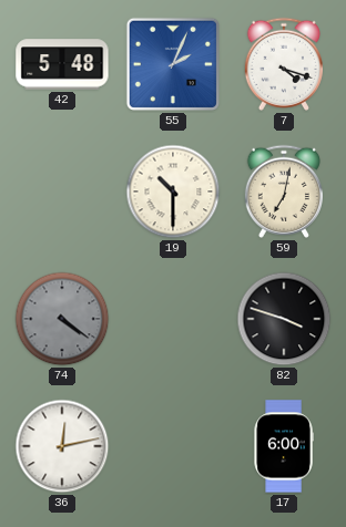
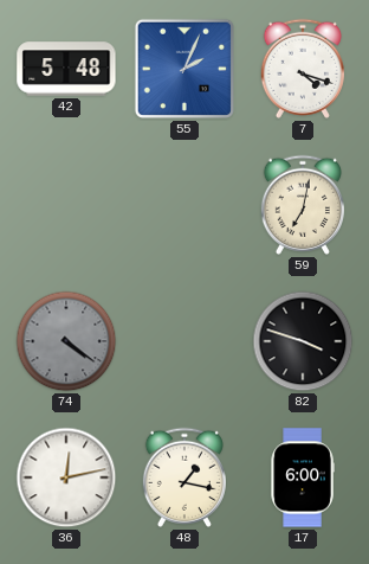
19: 10:30 -> none (173, 192)
48: none -> 1:17 (184, 478)
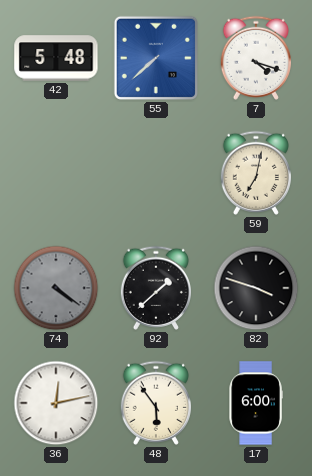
55: 2:04 -> 7:38 (156, 58)
92: none -> 1:38 (156, 288)
48: 1:17 -> 5:54 (156, 403)
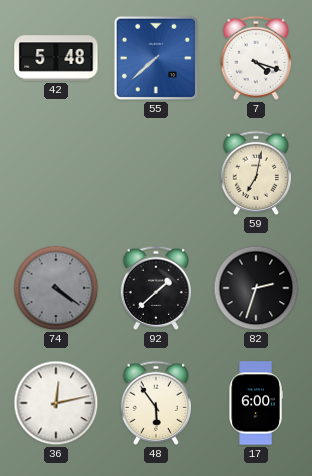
82: 3:48 -> 2:33 (256, 288)
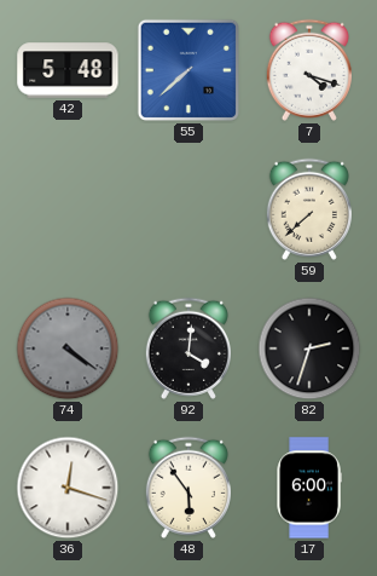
59: 7:02 -> 7:38 (309, 209)
92: 1:38 -> 4:01 (188, 349)
36: 12:13 -> 12:18 (68, 488)
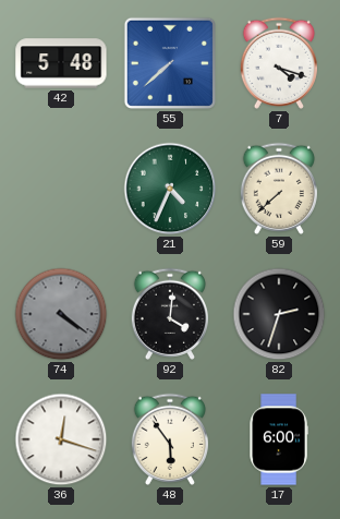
21: none -> 4:34 (170, 189)
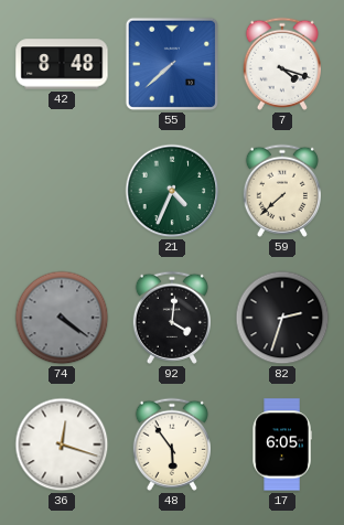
42: 5:48 -> 8:48 (62, 64)
17: 6:00 -> 6:05 (282, 444)
